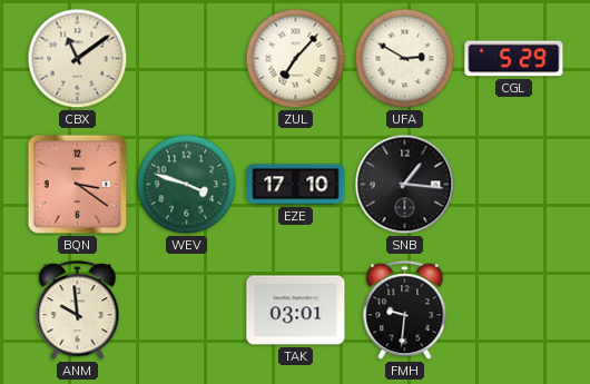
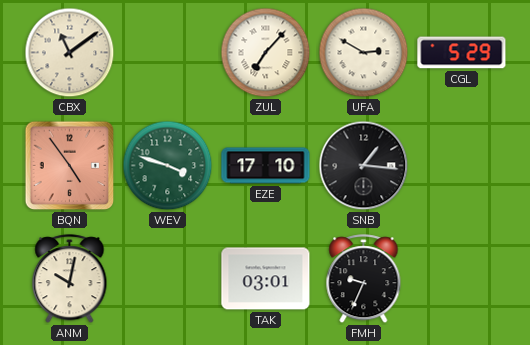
BQN: 3:21 -> 4:54 (70, 166)
ANM: 9:59 -> 10:02 (70, 279)
FMH: 9:31 -> 9:34 (364, 279)
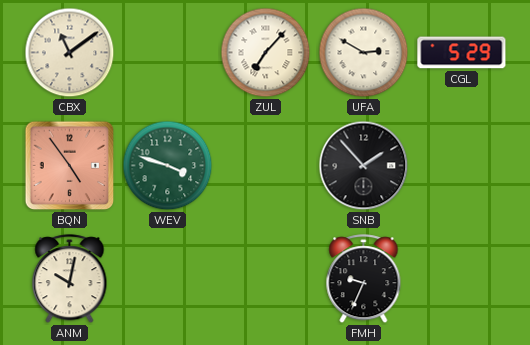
EZE: 17:10 -> none (266, 166)
SNB: 1:16 -> 1:53 (364, 166)
TAK: 03:01 -> none (266, 279)
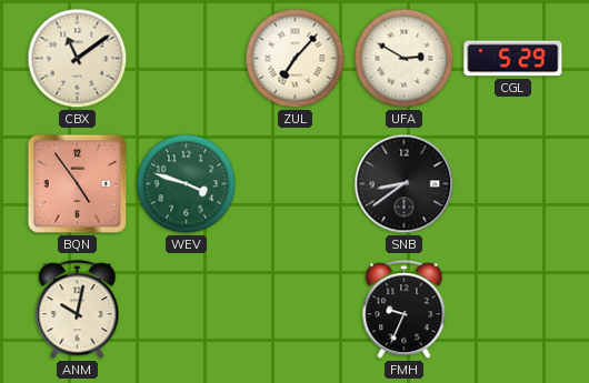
SNB: 1:53 -> 8:39 (405, 184)
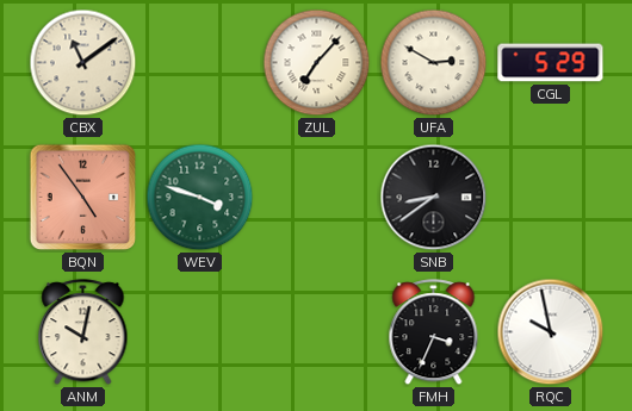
FMH: 9:34 -> 3:34 (434, 332)
RQC: none -> 9:58 (551, 332)
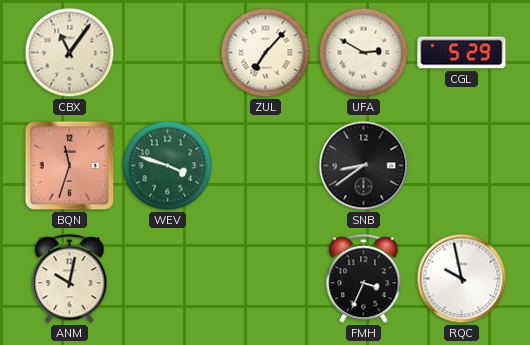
CBX: 11:09 -> 11:06 (70, 53)
BQN: 4:54 -> 11:33 (70, 166)
